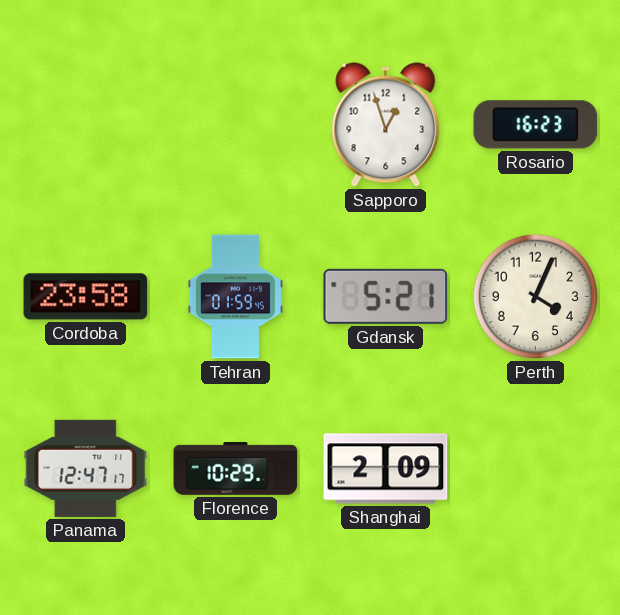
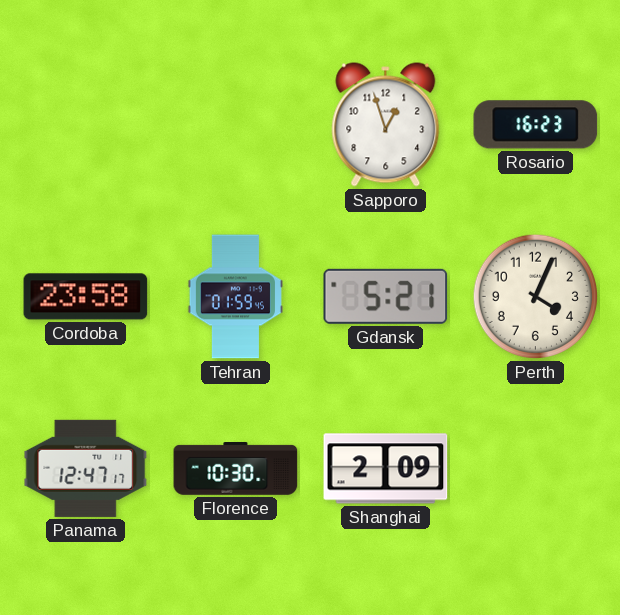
Florence: 10:29 -> 10:30 (236, 469)
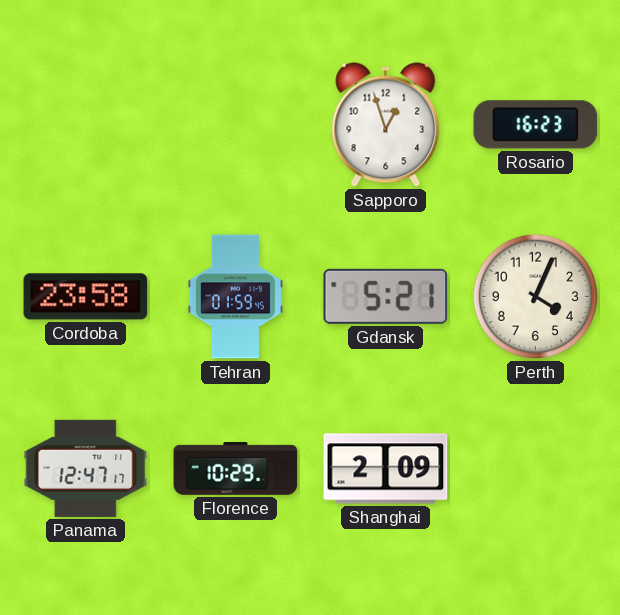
Florence: 10:30 -> 10:29 (236, 469)
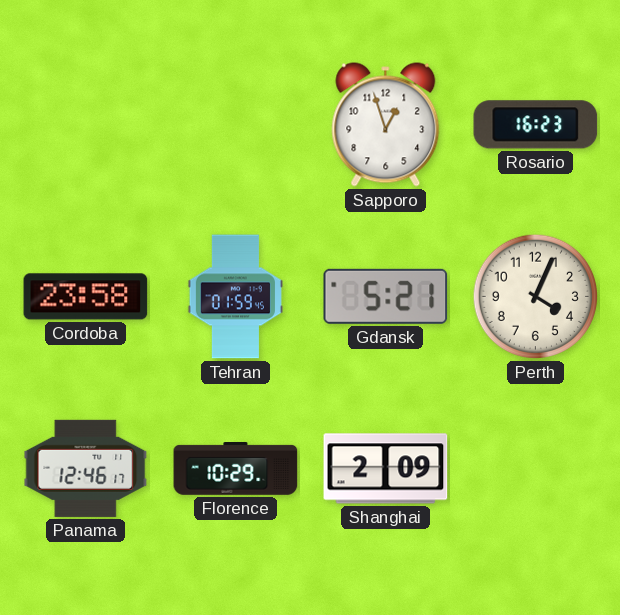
Panama: 12:47 -> 12:46 (86, 468)
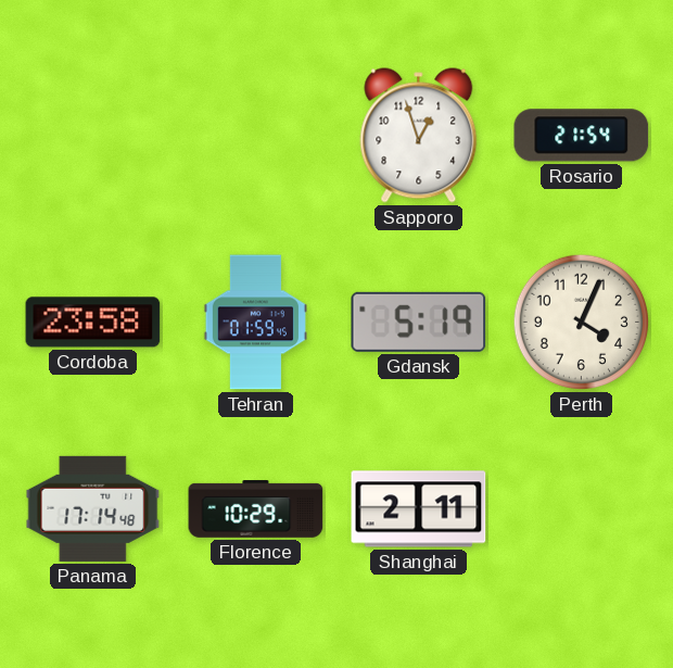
Rosario: 16:23 -> 21:54 (582, 136)
Gdansk: 5:21 -> 5:19 (419, 322)
Panama: 12:46 -> 17:14 (93, 508)
Shanghai: 2:09 -> 2:11 (419, 509)
